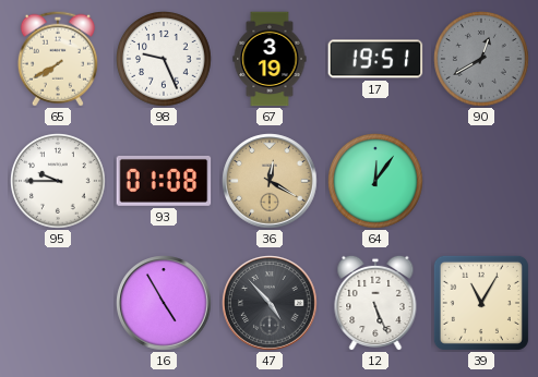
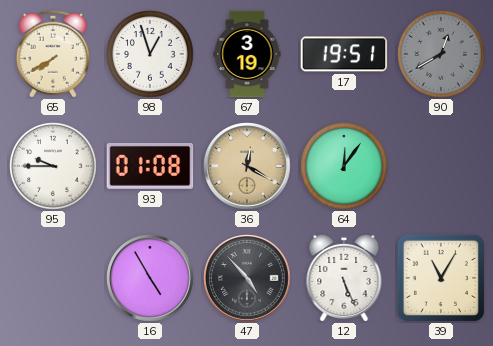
98: 9:26 -> 12:57 (151, 55)
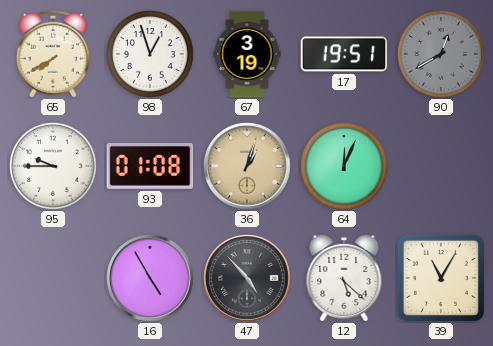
36: 12:20 -> 1:03 (247, 166)
64: 12:06 -> 12:04 (345, 167)
12: 5:26 -> 5:22 (344, 278)
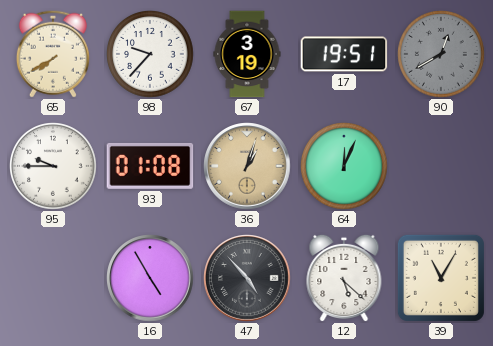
98: 12:57 -> 9:37 (151, 55)
